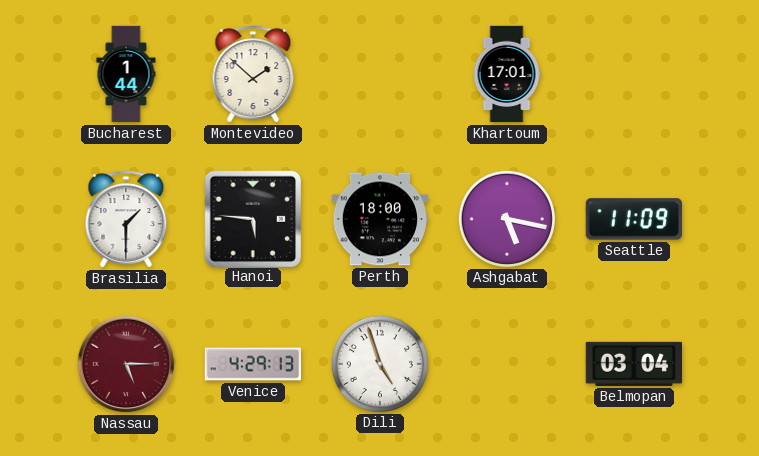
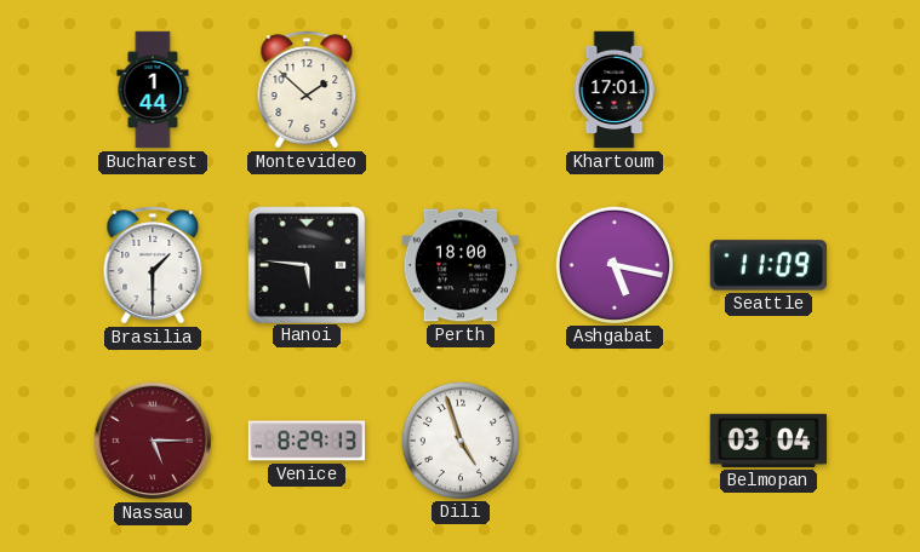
Venice: 4:29 -> 8:29 (307, 441)
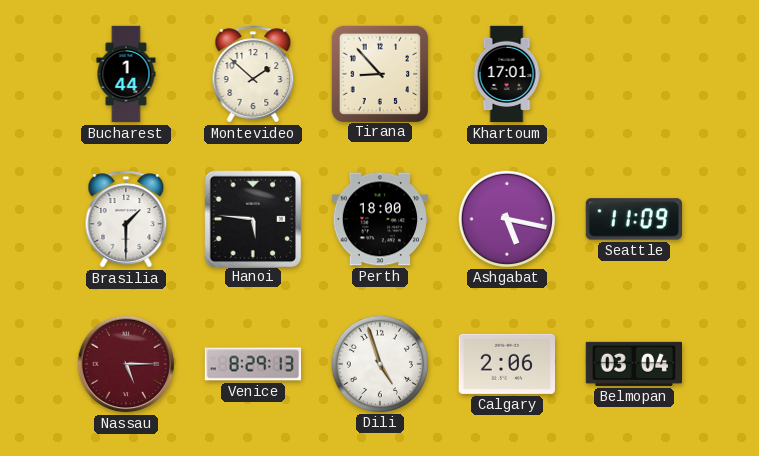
Tirana: none -> 8:53 (379, 73)
Calgary: none -> 2:06 (506, 364)
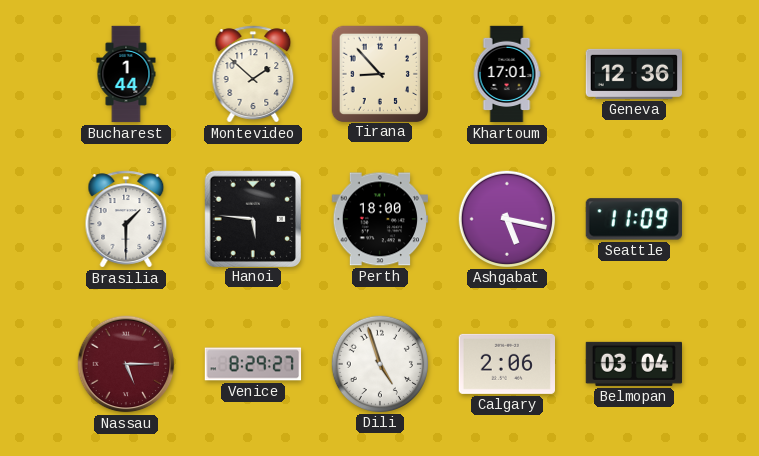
Geneva: none -> 12:36 (633, 74)
Venice: 8:29:13 -> 8:29:27 (253, 364)
